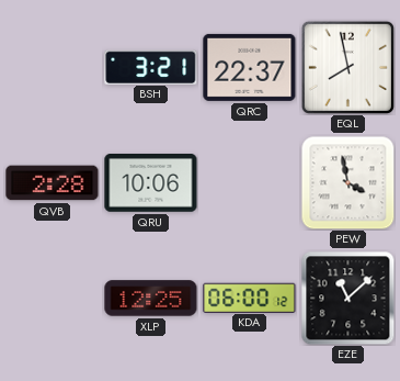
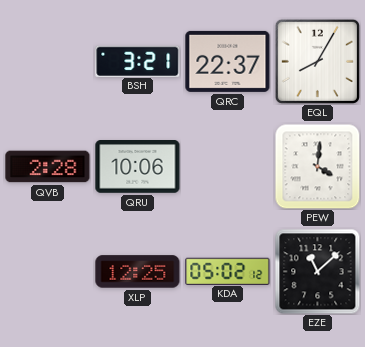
EQL: 7:58 -> 8:05 (317, 61)
PEW: 3:58 -> 4:01 (317, 166)
KDA: 06:00 -> 05:02 (228, 271)
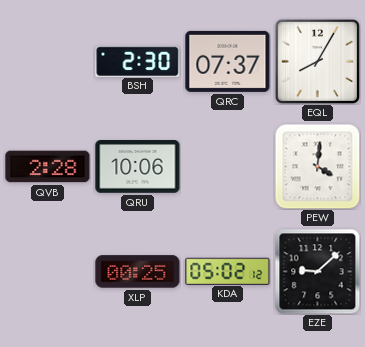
BSH: 3:21 -> 2:30 (138, 61)
QRC: 22:37 -> 07:37 (228, 61)
XLP: 12:25 -> 00:25 (138, 272)
EZE: 11:08 -> 9:08 (318, 272)
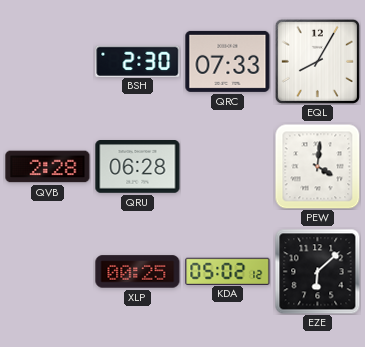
QRC: 07:37 -> 07:33 (228, 61)
QRU: 10:06 -> 06:28 (138, 167)
EZE: 9:08 -> 6:08 (318, 272)
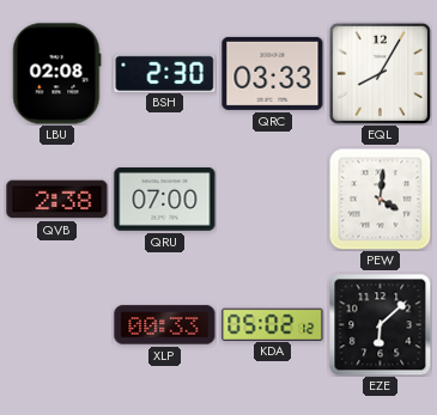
LBU: none -> 02:08 (57, 74)
QRC: 07:33 -> 03:33 (273, 73)
QVB: 2:28 -> 2:38 (57, 200)
QRU: 06:28 -> 07:00 (165, 200)
XLP: 00:25 -> 00:33 (165, 325)
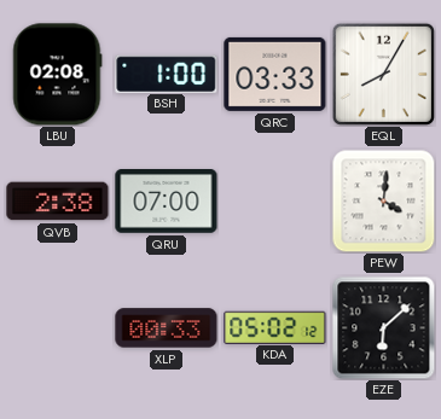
BSH: 2:30 -> 1:00 (167, 74)
